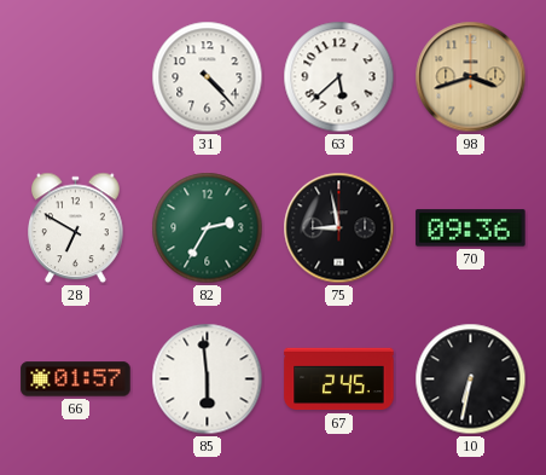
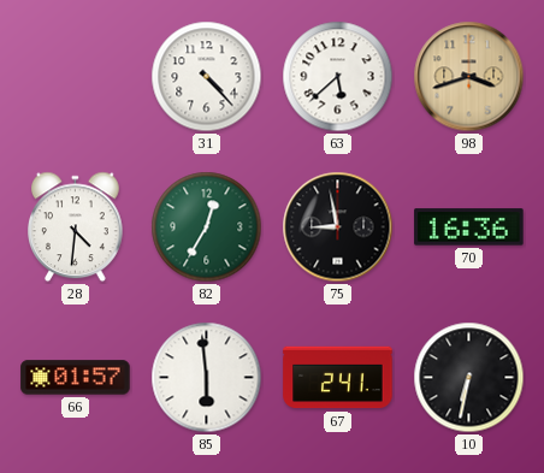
28: 6:50 -> 4:31 (76, 227)
82: 2:35 -> 12:35 (207, 227)
70: 09:36 -> 16:36 (469, 227)
67: 2:45 -> 2:41 (338, 378)
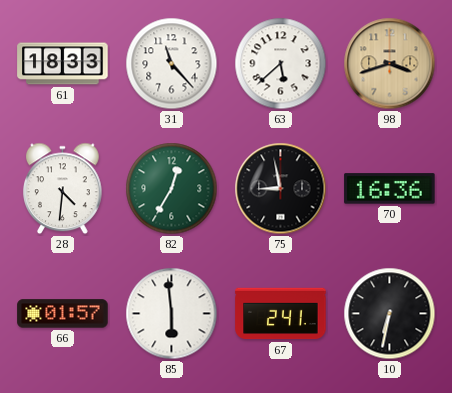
61: none -> 18:33 (63, 64)
31: 4:23 -> 11:23 (172, 64)
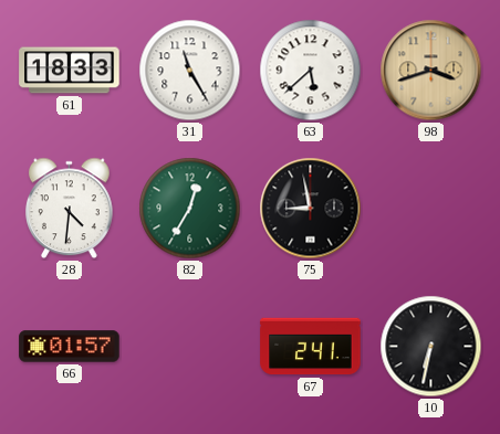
31: 11:23 -> 11:25 (190, 71)
70: 16:36 -> none (390, 189)
85: 5:59 -> none (172, 314)
